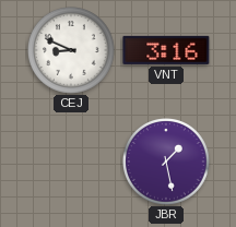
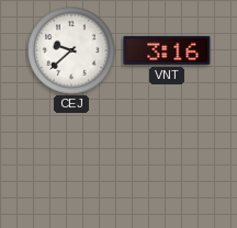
CEJ: 8:49 -> 9:38 (72, 52)
JBR: 1:28 -> none (167, 163)
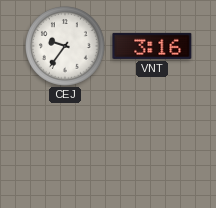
CEJ: 9:38 -> 9:36 (66, 47)
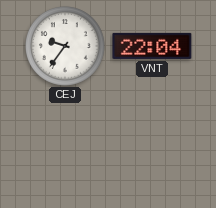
VNT: 3:16 -> 22:04 (152, 46)
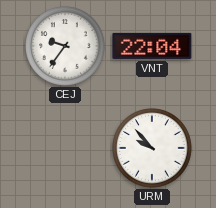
URM: none -> 9:53 (153, 149)
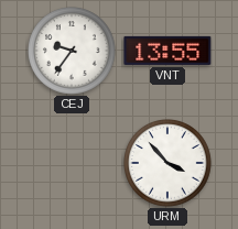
VNT: 22:04 -> 13:55 (167, 51)
URM: 9:53 -> 3:53 (169, 164)
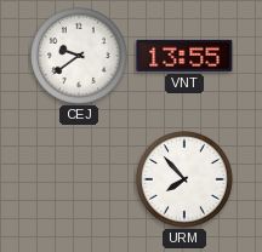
CEJ: 9:36 -> 9:39 (80, 57)
URM: 3:53 -> 7:53 (186, 181)
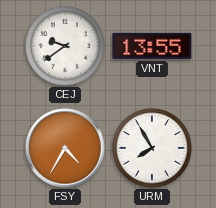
FSY: none -> 4:35 (65, 148)
URM: 7:53 -> 7:55 (153, 149)
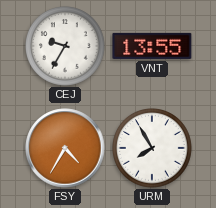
CEJ: 9:39 -> 9:35 (66, 47)
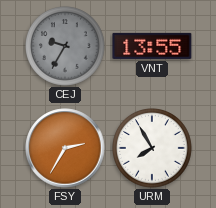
CEJ dial: white -> grey (66, 47)
FSY: 4:35 -> 2:35 (65, 148)
